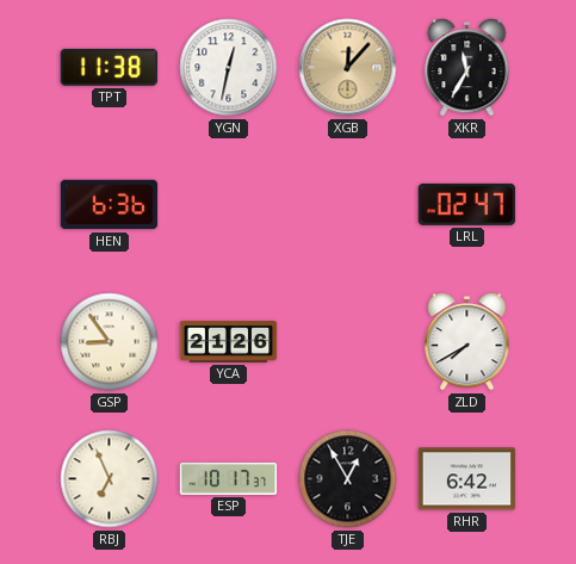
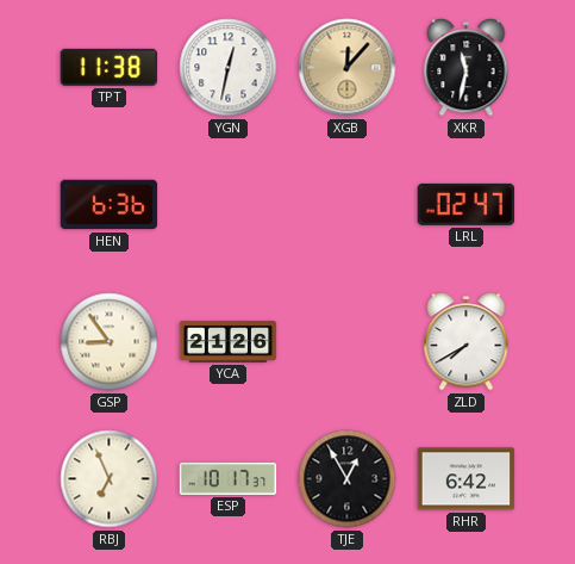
XKR: 11:35 -> 11:32 (467, 68)
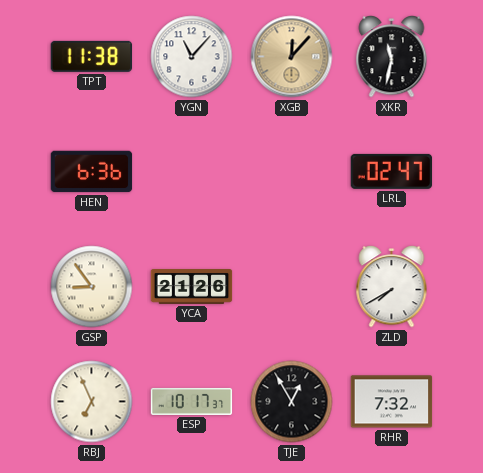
YGN: 12:32 -> 11:07 (192, 57)
RHR: 6:42 -> 7:32 (392, 402)
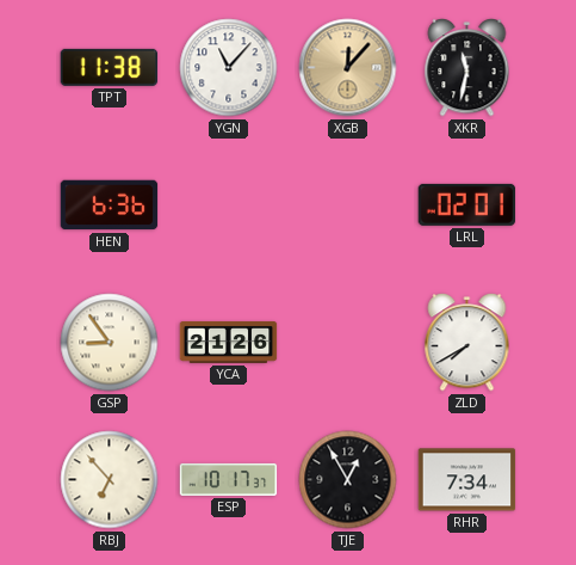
LRL: 02:47 -> 02:01 (467, 204)
RBJ: 6:56 -> 6:53 (110, 480)
RHR: 7:32 -> 7:34 (467, 480)
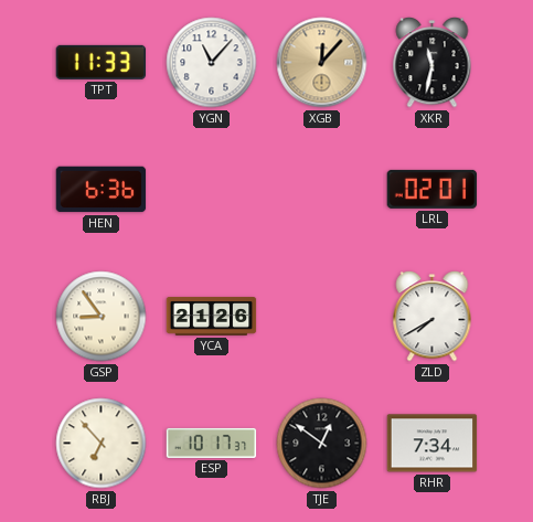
TPT: 11:38 -> 11:33 (102, 62)
TJE: 12:55 -> 12:51 (322, 444)
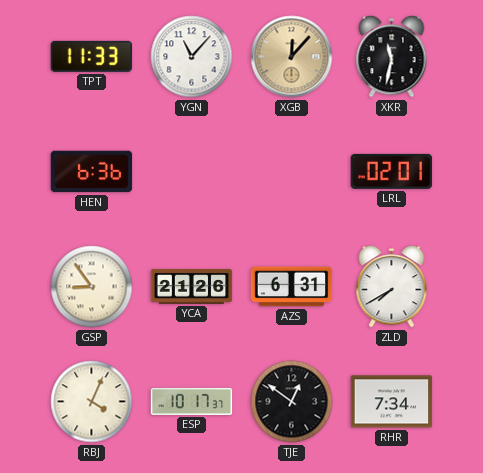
AZS: none -> 6:31 (292, 287)
RBJ: 6:53 -> 4:04 (92, 402)
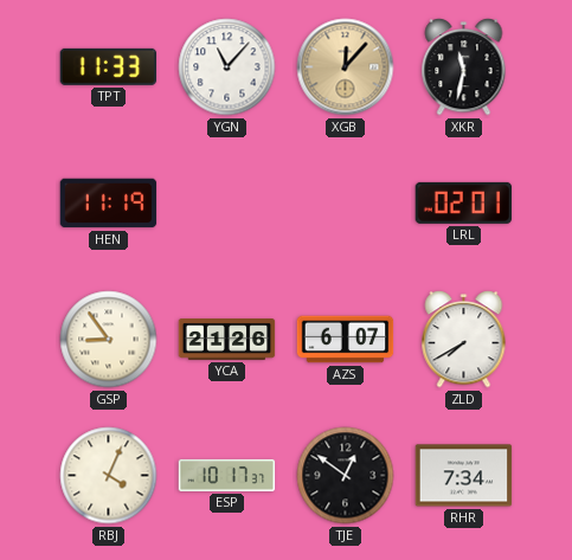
HEN: 6:36 -> 11:19 (109, 204)
AZS: 6:31 -> 6:07 (346, 340)
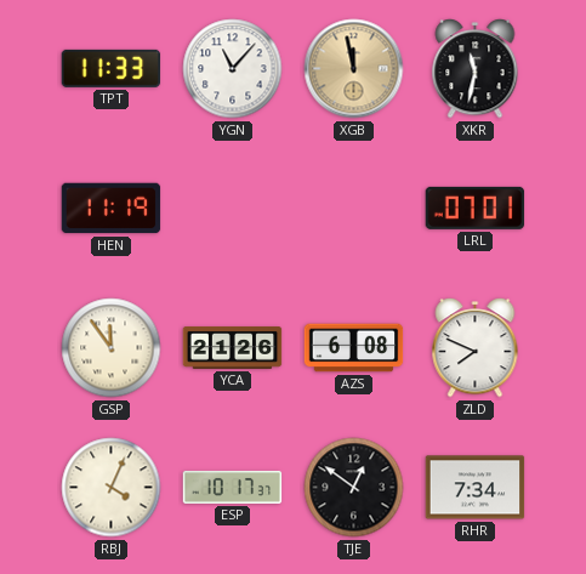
XGB: 12:07 -> 11:58 (354, 69)
LRL: 02:01 -> 07:01 (476, 208)
GSP: 8:54 -> 11:54 (112, 348)
AZS: 6:07 -> 6:08 (354, 348)
ZLD: 7:40 -> 7:49 (476, 348)
